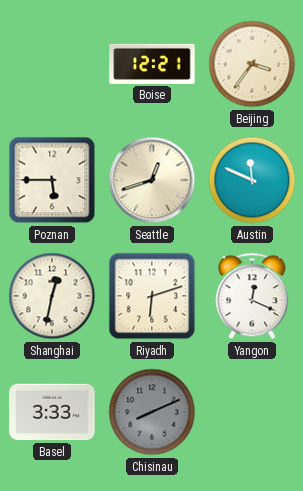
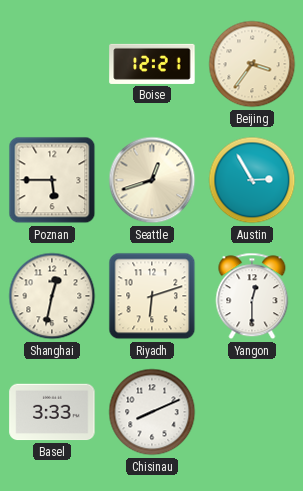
Austin: 11:49 -> 2:55 (252, 180)
Yangon: 12:19 -> 12:30 (252, 296)
Chisinau dial: grey -> white (152, 412)
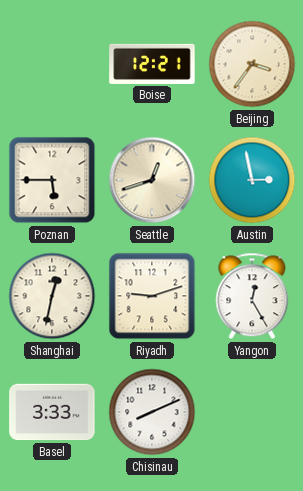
Austin: 2:55 -> 2:58 (252, 180)
Riyadh: 6:12 -> 9:12 (152, 296)
Yangon: 12:30 -> 12:25 (252, 296)
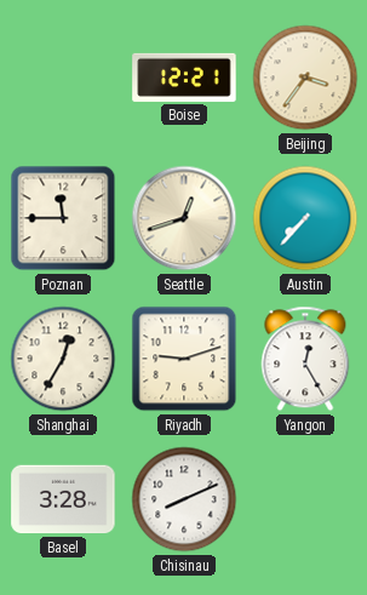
Poznan: 5:45 -> 11:45 (63, 218)
Austin: 2:58 -> 7:37 (305, 218)
Shanghai: 12:32 -> 12:35 (63, 359)
Basel: 3:33 -> 3:28 (63, 499)
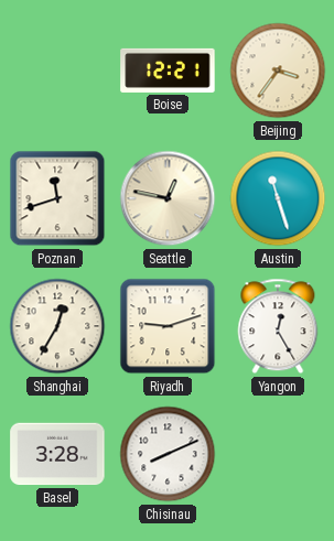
Poznan: 11:45 -> 11:42 (57, 198)
Seattle: 12:42 -> 12:47 (168, 198)
Austin: 7:37 -> 11:27 (278, 198)
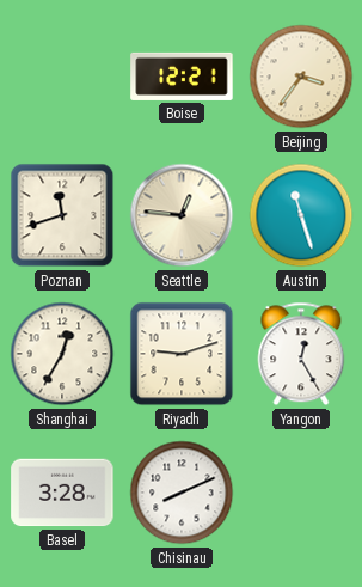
Seattle: 12:47 -> 12:46 (182, 215)
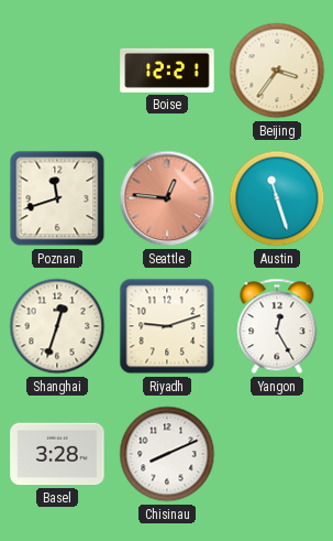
Seattle dial: cream -> salmon (167, 198)
Shanghai: 12:35 -> 12:33 (57, 326)
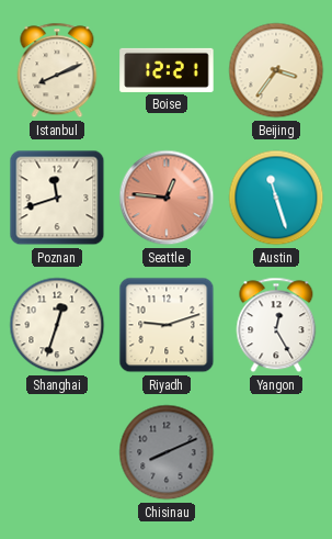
Istanbul: none -> 8:11 (57, 70)
Basel: 3:28 -> none (57, 454)
Chisinau dial: white -> grey (167, 452)
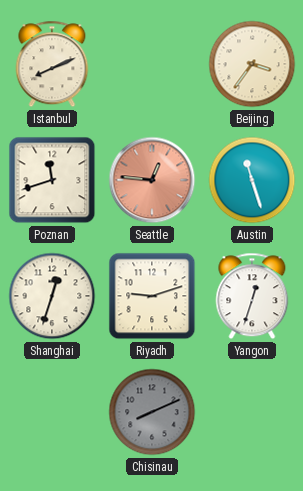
Boise: 12:21 -> none (167, 70)
Yangon: 12:25 -> 12:33 (252, 296)
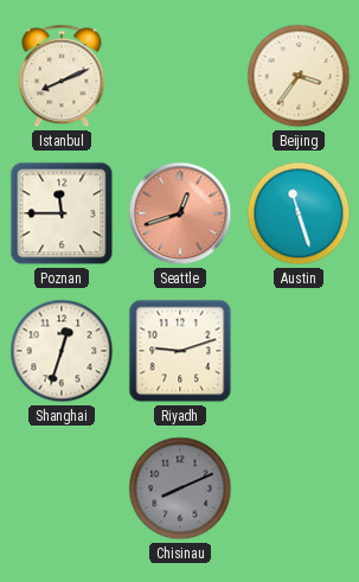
Poznan: 11:42 -> 11:45 (62, 213)
Seattle: 12:46 -> 12:42 (180, 213)
Yangon: 12:33 -> none (252, 296)
